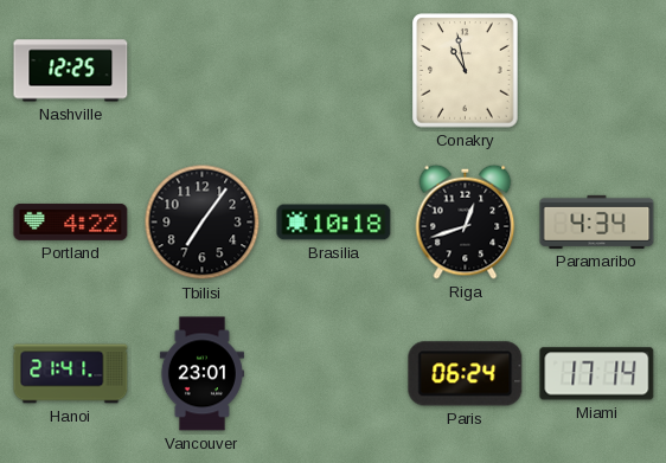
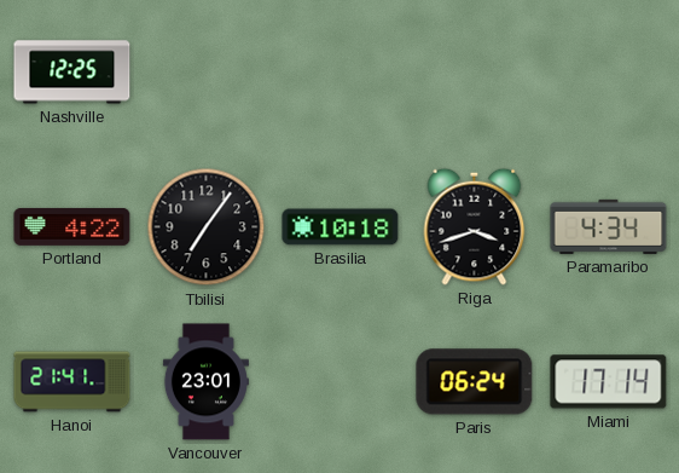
Conakry: 10:58 -> none (466, 71)
Riga: 12:42 -> 3:42 (475, 226)
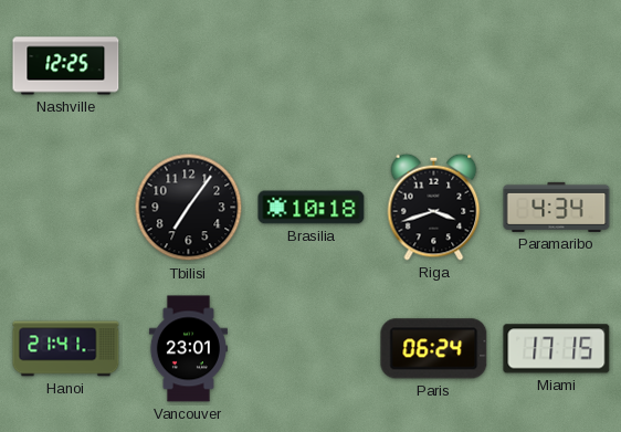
Portland: 4:22 -> none (72, 226)
Miami: 17:14 -> 17:15 (557, 349)
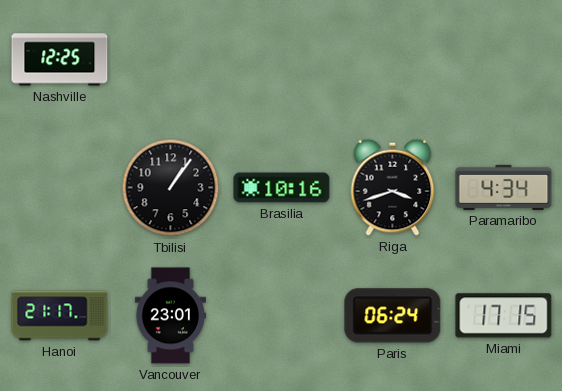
Tbilisi: 7:06 -> 1:06 (171, 188)
Brasilia: 10:18 -> 10:16 (282, 188)
Hanoi: 21:41 -> 21:17 (60, 316)
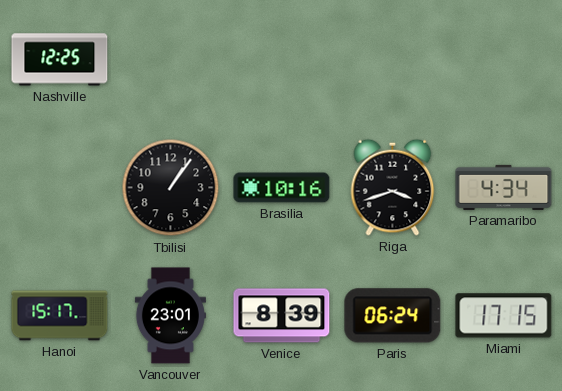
Hanoi: 21:17 -> 15:17 (60, 316)
Venice: none -> 8:39 (282, 316)
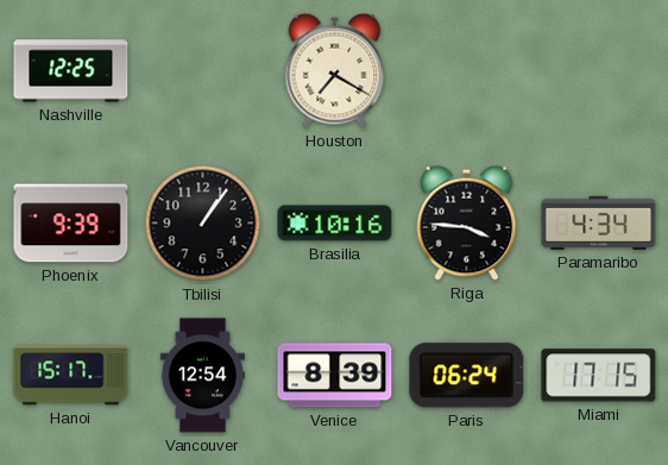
Houston: none -> 7:20 (335, 70)
Phoenix: none -> 9:39 (71, 224)
Riga: 3:42 -> 3:46 (467, 222)
Vancouver: 23:01 -> 12:54 (202, 376)
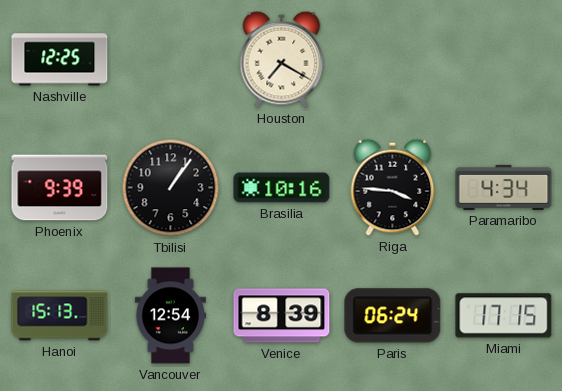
Hanoi: 15:17 -> 15:13 (60, 316)
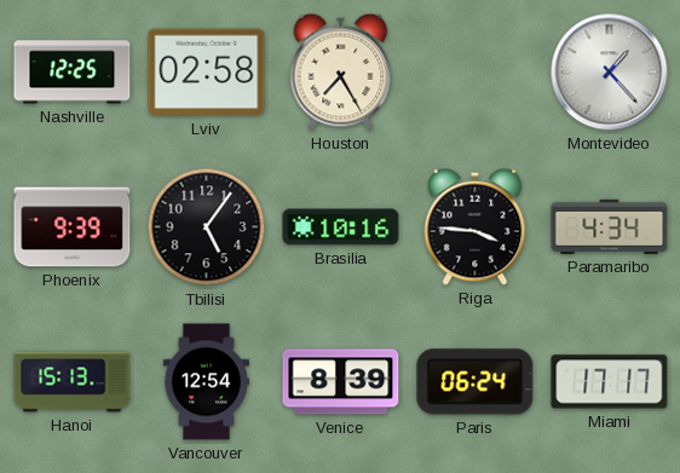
Lviv: none -> 02:58 (207, 73)
Houston: 7:20 -> 7:25 (341, 71)
Montevideo: none -> 1:23 (610, 73)
Tbilisi: 1:06 -> 5:06 (207, 227)
Miami: 17:15 -> 17:17 (610, 382)
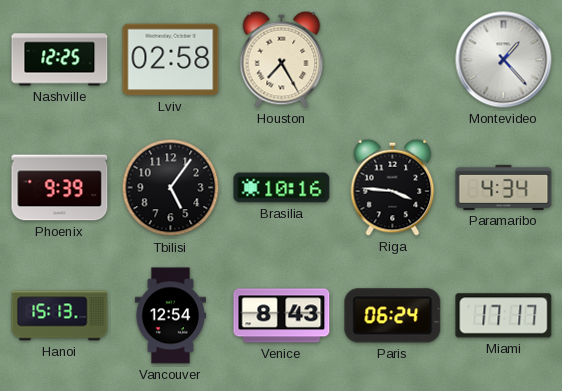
Venice: 8:39 -> 8:43 (282, 316)
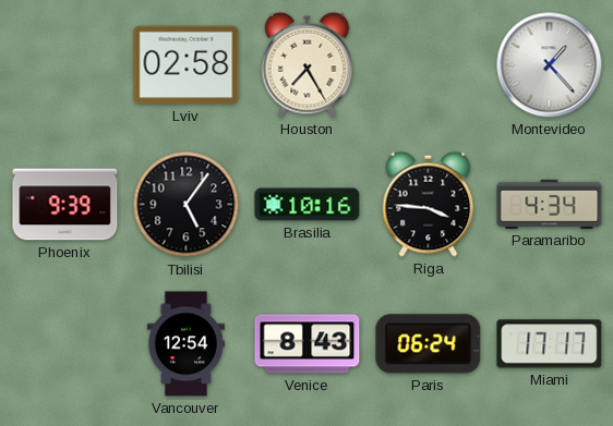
Nashville: 12:25 -> none (60, 60)
Hanoi: 15:13 -> none (60, 316)
